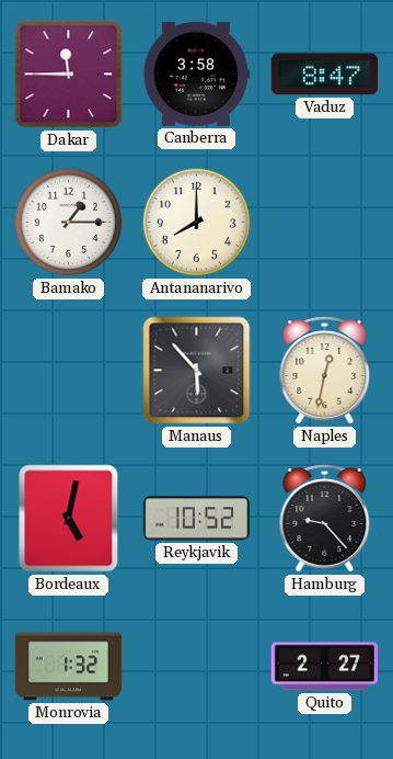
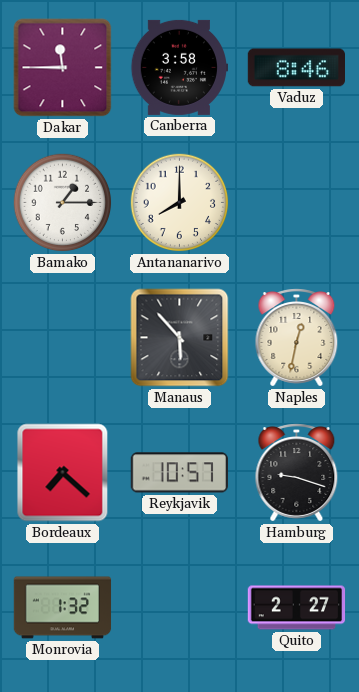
Vaduz: 8:47 -> 8:46 (296, 68)
Bordeaux: 5:02 -> 7:22 (63, 473)
Reykjavik: 10:52 -> 10:57 (179, 473)
Hamburg: 9:23 -> 9:18 (297, 473)
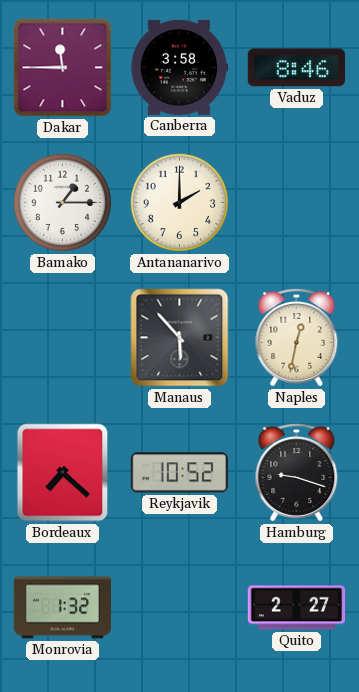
Antananarivo: 8:00 -> 2:00 (180, 203)
Reykjavik: 10:57 -> 10:52 (179, 473)
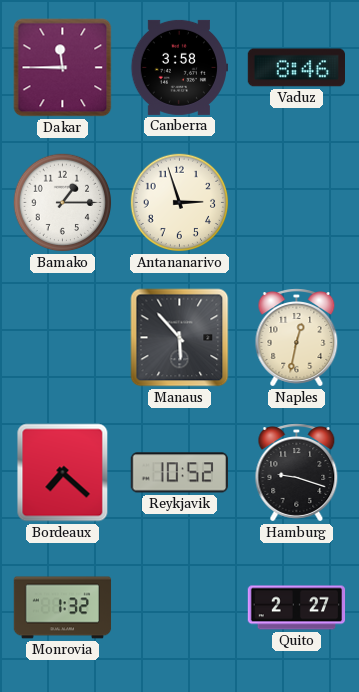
Antananarivo: 2:00 -> 2:57 (180, 203)
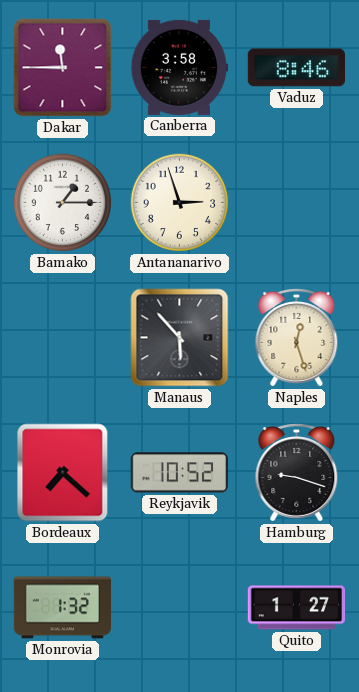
Naples: 12:32 -> 12:27 (297, 338)
Quito: 2:27 -> 1:27 (297, 608)
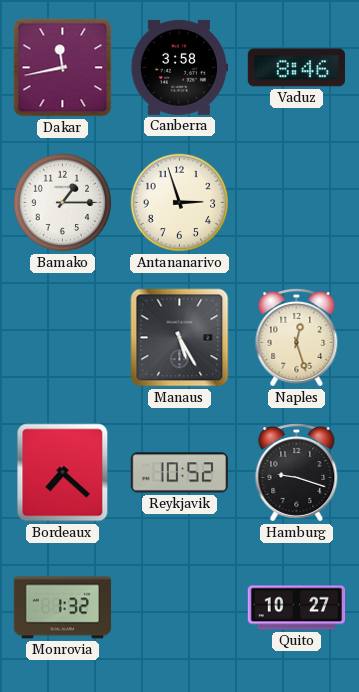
Dakar: 11:45 -> 11:43 (63, 68)
Manaus: 5:53 -> 5:25 (180, 338)
Quito: 1:27 -> 10:27 (297, 608)
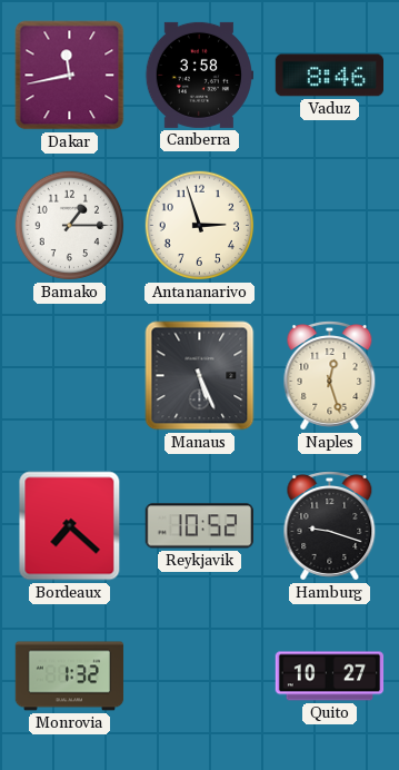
Manaus: 5:25 -> 5:26 (200, 376)
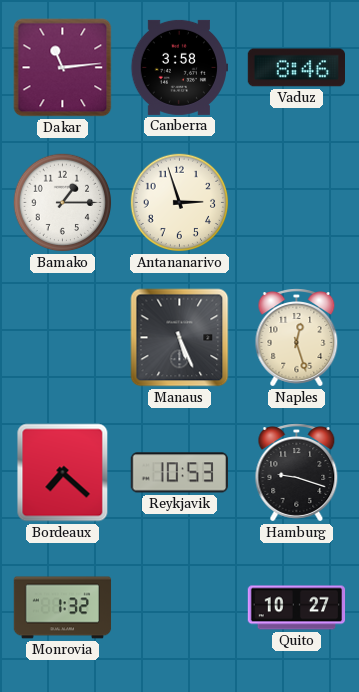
Dakar: 11:43 -> 11:14 (63, 68)
Reykjavik: 10:52 -> 10:53 (179, 473)
